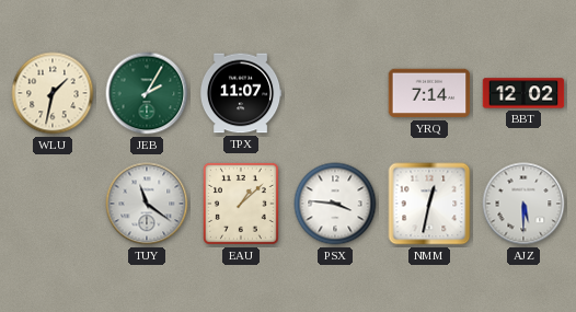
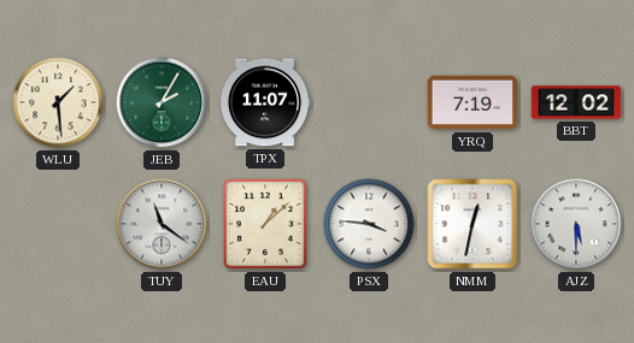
WLU: 1:32 -> 1:29 (58, 102)
YRQ: 7:14 -> 7:19 (472, 102)
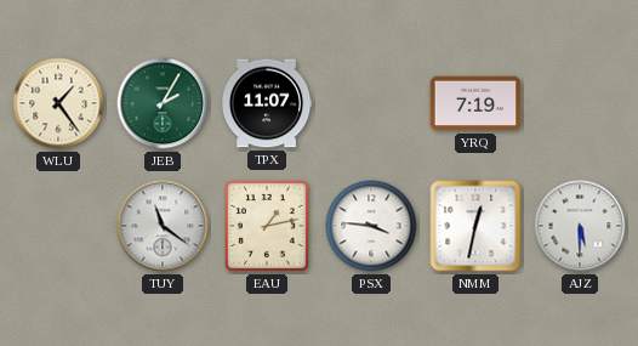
WLU: 1:29 -> 1:24 (58, 103)
BBT: 12:02 -> none (576, 102)
EAU: 1:08 -> 1:13 (267, 226)
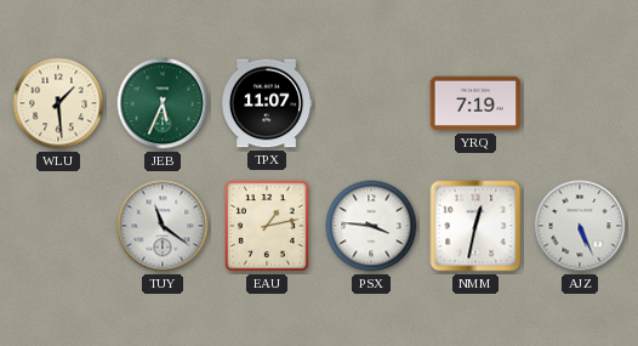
WLU: 1:24 -> 1:29 (58, 103)
JEB: 2:05 -> 5:34 (163, 103)
AJZ: 5:30 -> 5:26 (580, 226)
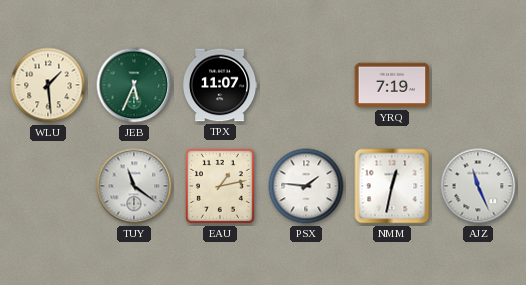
PSX: 3:46 -> 1:46 (306, 186)
AJZ: 5:26 -> 11:26 (478, 186)
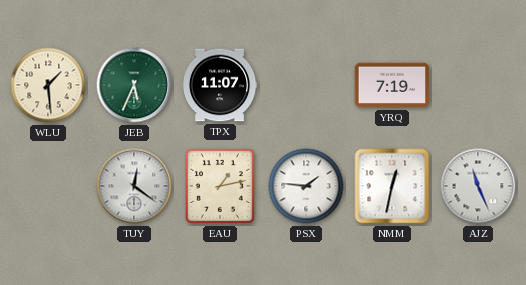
TUY: 11:21 -> 12:21 (134, 186)
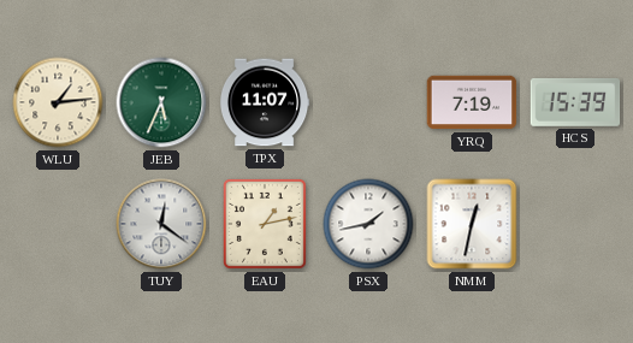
WLU: 1:29 -> 1:14 (58, 102)
HCS: none -> 15:39 (575, 102)
PSX: 1:46 -> 1:43 (368, 224)
AJZ: 11:26 -> none (478, 186)
